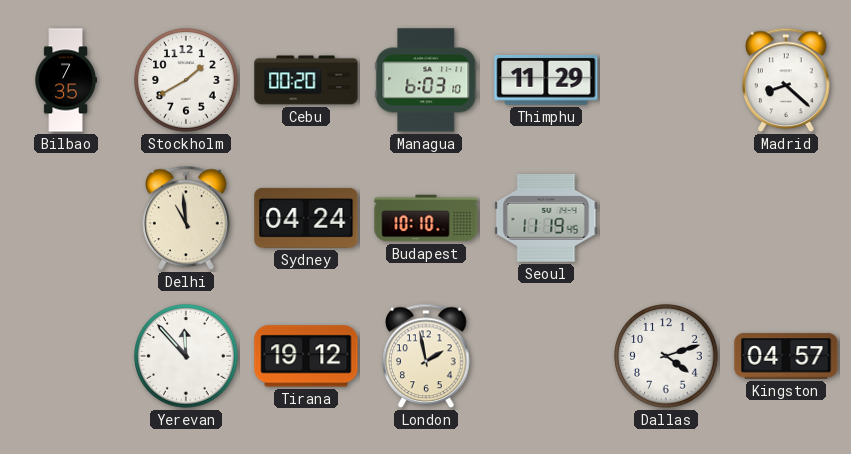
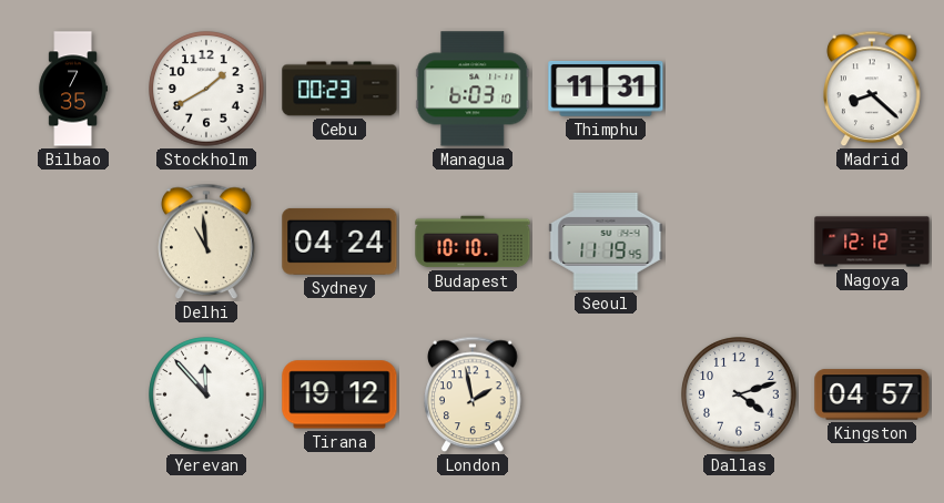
Cebu: 00:20 -> 00:23 (339, 89)
Thimphu: 11:29 -> 11:31 (606, 90)
Nagoya: none -> 12:12 (872, 242)
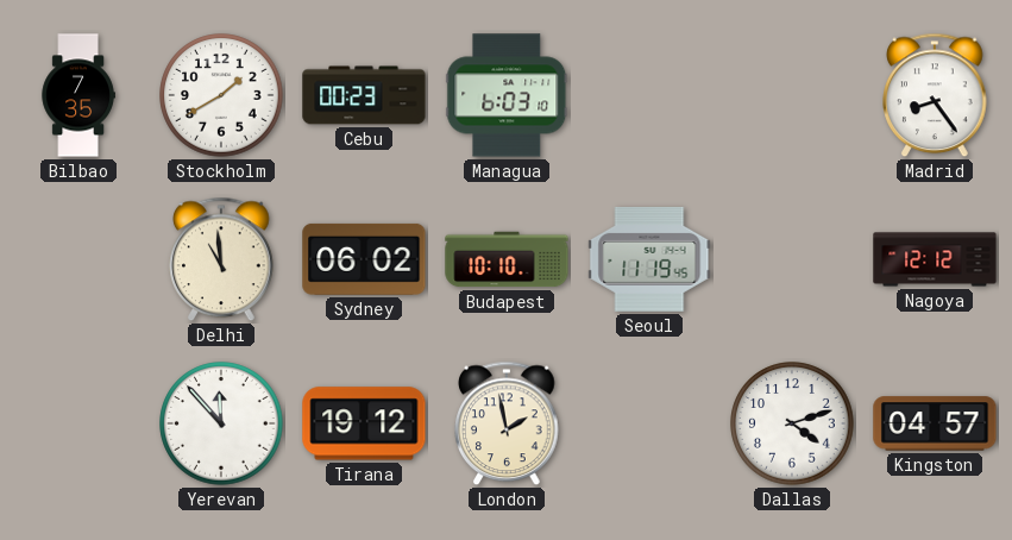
Thimphu: 11:31 -> none (606, 90)
Madrid: 8:22 -> 8:24 (935, 95)
Sydney: 04:24 -> 06:02 (364, 259)
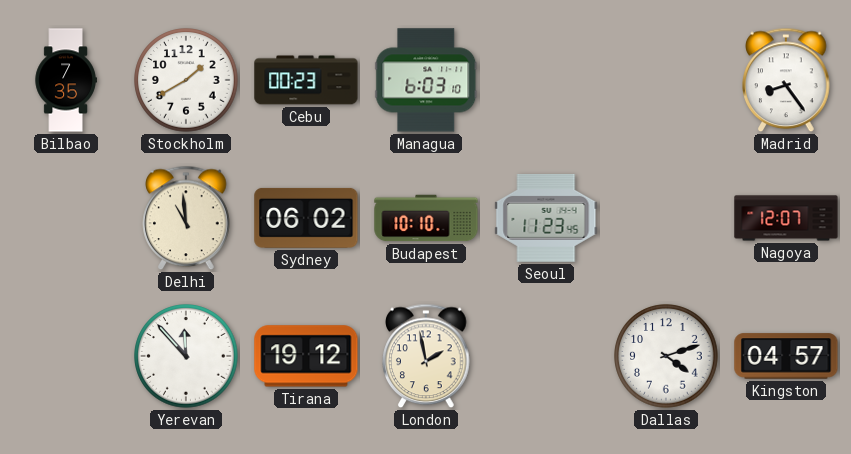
Seoul: 11:19 -> 11:23 (546, 218)
Nagoya: 12:12 -> 12:07 (786, 218)
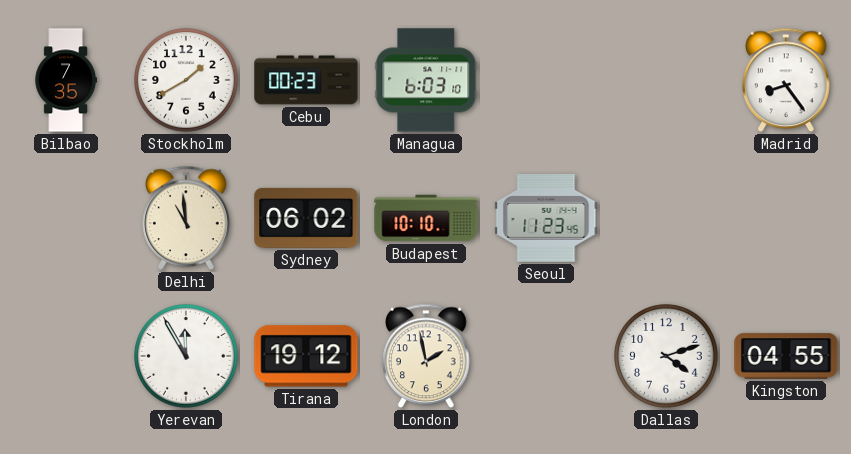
Nagoya: 12:07 -> none (786, 218)
Yerevan: 11:53 -> 11:55 (186, 356)
Kingston: 04:57 -> 04:55 (786, 356)
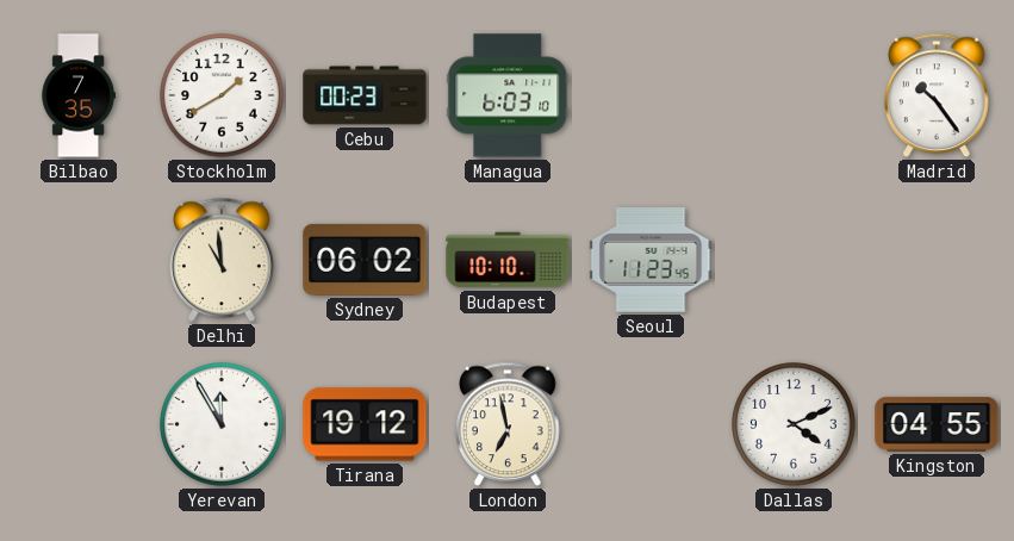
Madrid: 8:24 -> 10:24 (937, 95)
London: 1:58 -> 6:58 (508, 424)
Dallas: 4:12 -> 4:11 (794, 424)
